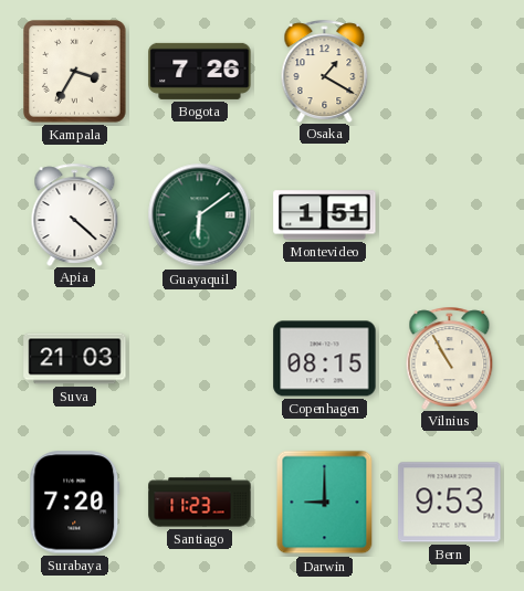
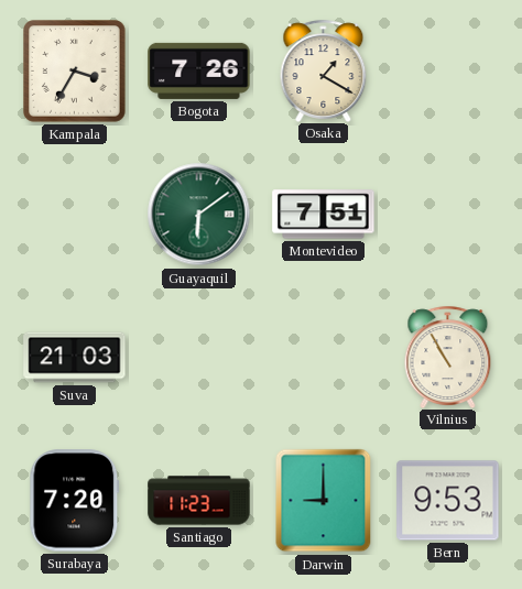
Apia: 4:22 -> none (75, 214)
Montevideo: 1:51 -> 7:51 (324, 215)
Copenhagen: 08:15 -> none (325, 359)
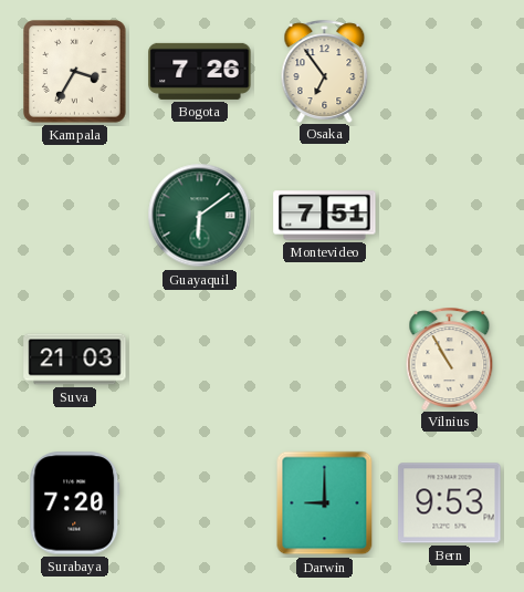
Osaka: 1:20 -> 6:54 (325, 71)
Santiago: 11:23 -> none (199, 501)
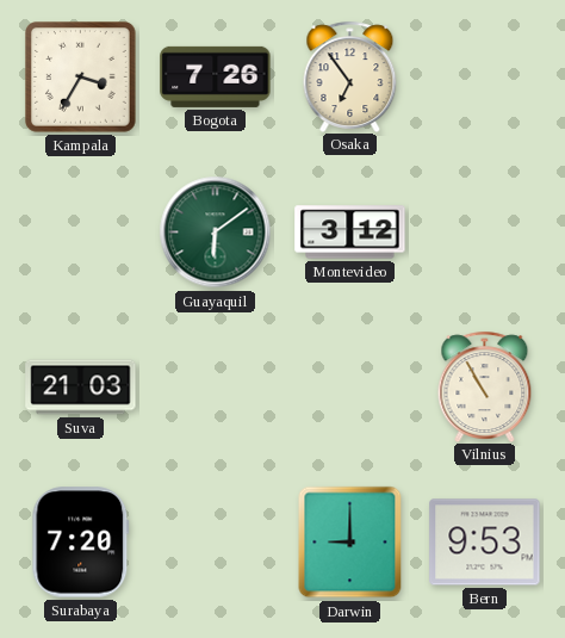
Montevideo: 7:51 -> 3:12 (350, 233)
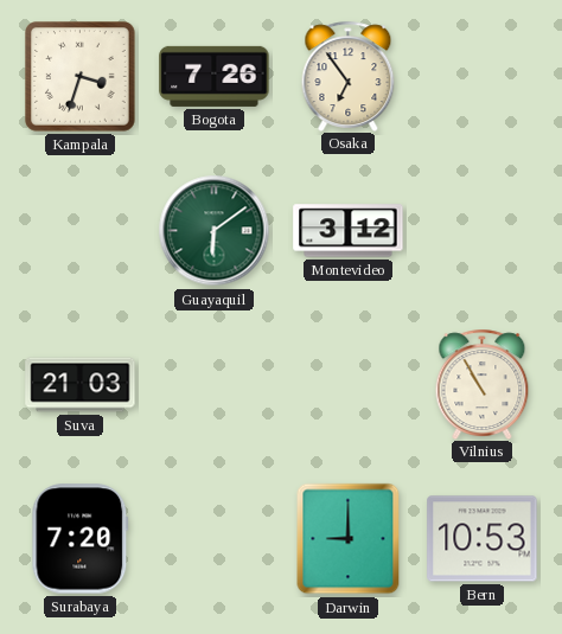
Kampala: 3:35 -> 3:33 (81, 77)
Bern: 9:53 -> 10:53 (483, 539)
